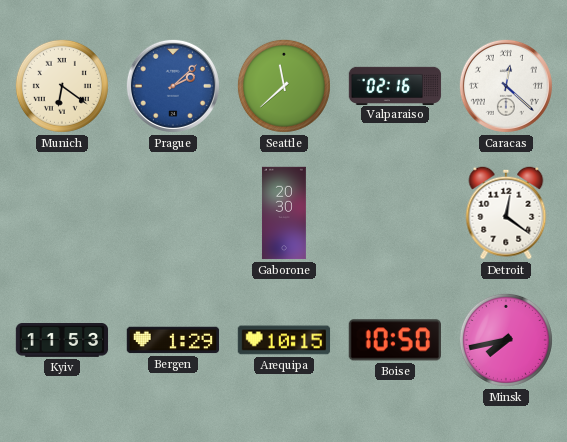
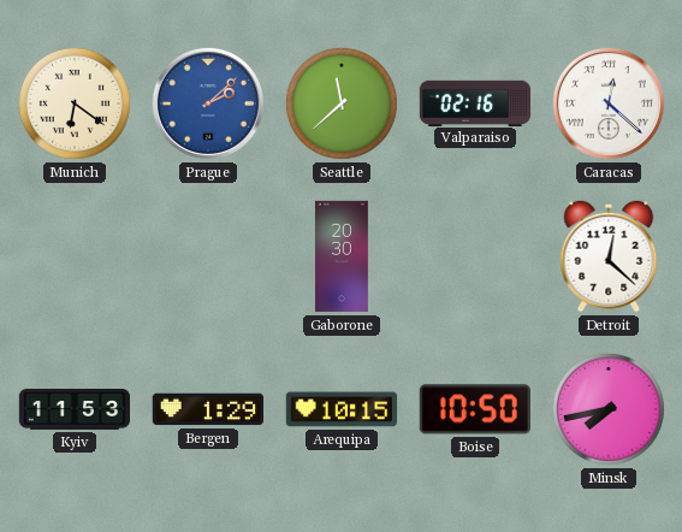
Detroit: 12:21 -> 12:22 (609, 256)
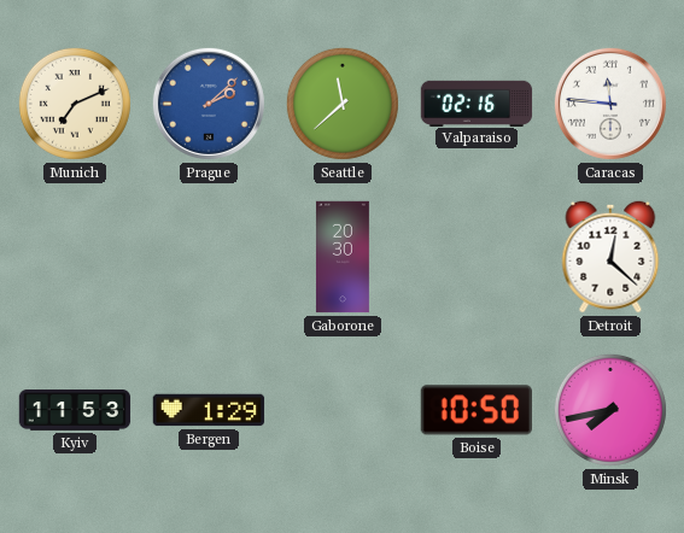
Munich: 6:21 -> 7:11 (75, 104)
Caracas: 12:22 -> 11:46 (610, 104)
Arequipa: 10:15 -> none (342, 409)
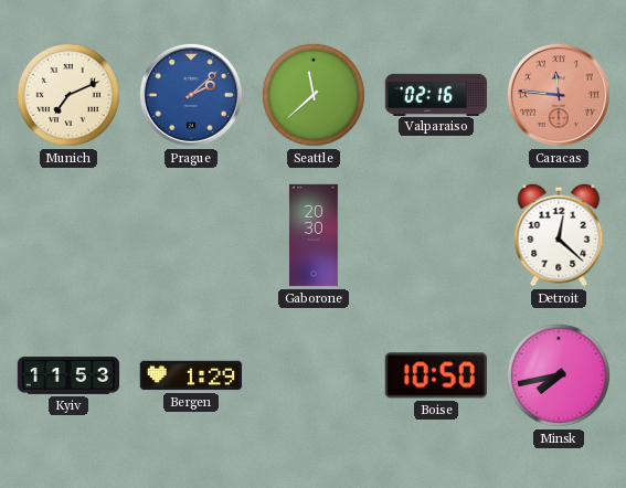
Caracas dial: white -> salmon (559, 95)
